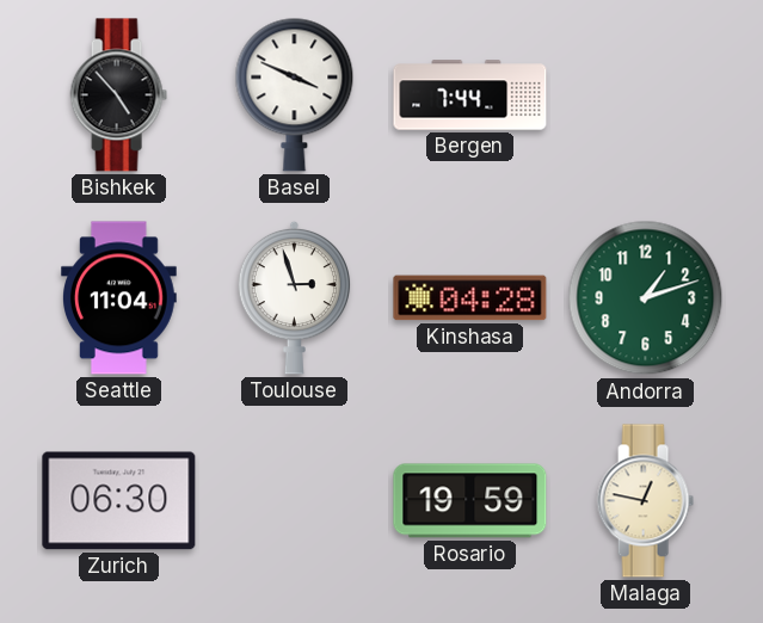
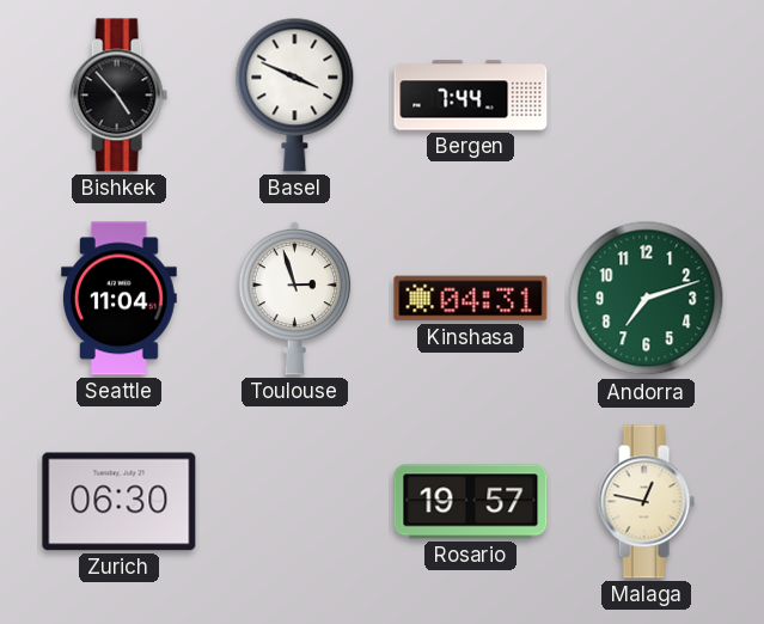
Kinshasa: 04:28 -> 04:31 (471, 299)
Andorra: 1:12 -> 7:12 (647, 299)
Rosario: 19:59 -> 19:57 (471, 502)
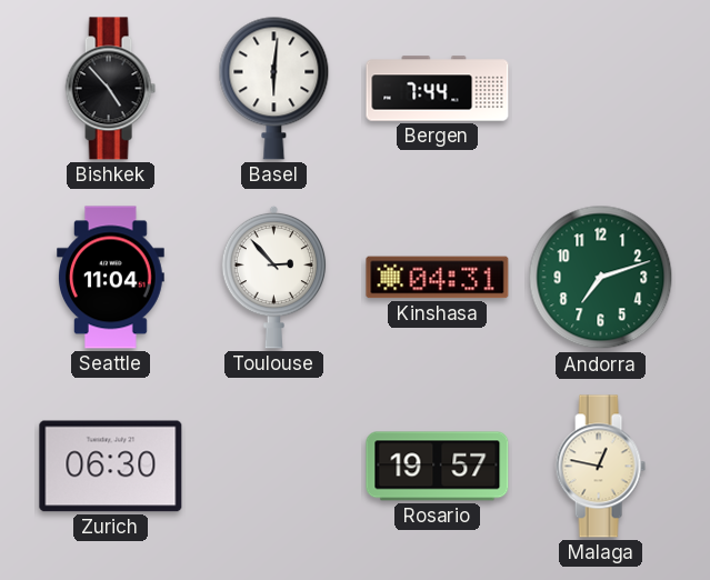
Basel: 3:49 -> 6:01 (274, 88)
Toulouse: 2:57 -> 2:53 (274, 277)
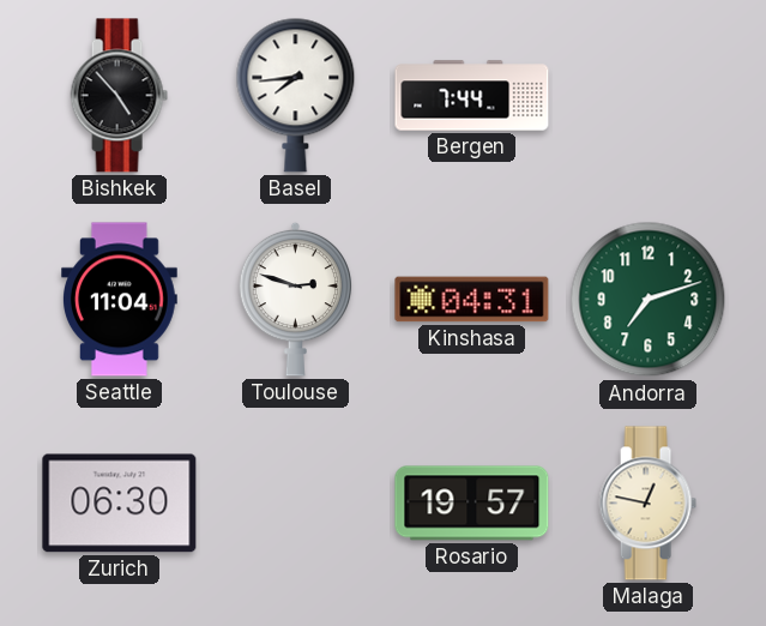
Basel: 6:01 -> 7:44 (296, 95)
Toulouse: 2:53 -> 2:48 (296, 299)
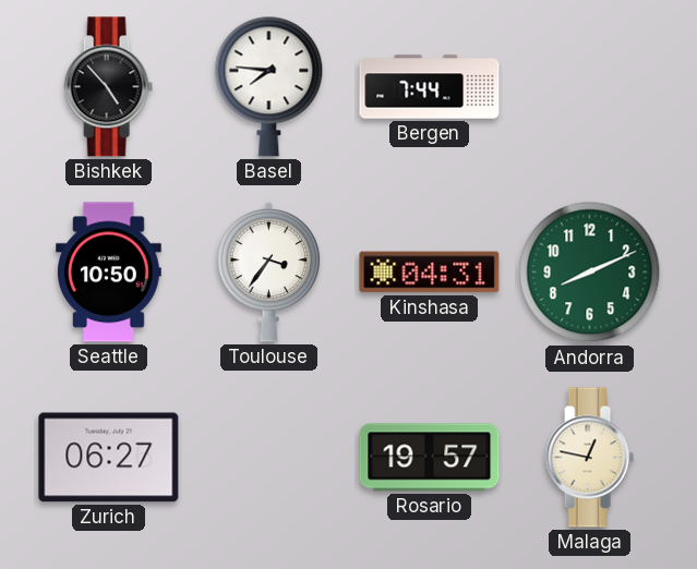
Basel: 7:44 -> 7:46 (269, 86)
Seattle: 11:04 -> 10:50 (109, 273)
Toulouse: 2:48 -> 3:36 (269, 271)
Andorra: 7:12 -> 8:11 (590, 273)
Zurich: 06:30 -> 06:27 (109, 458)
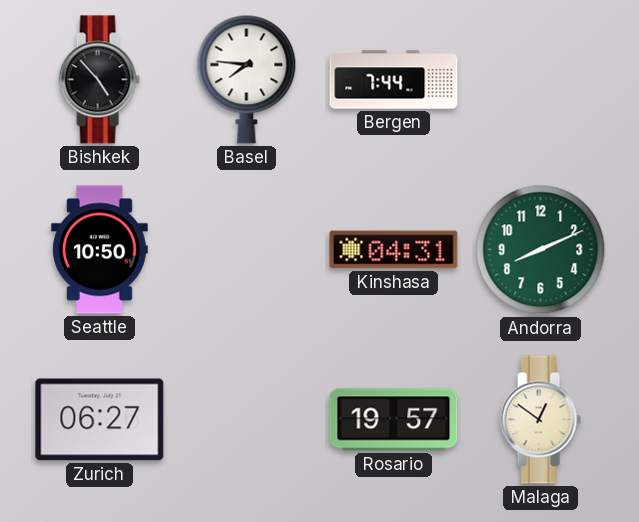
Toulouse: 3:36 -> none (269, 271)
Malaga: 12:47 -> 12:51 (540, 420)
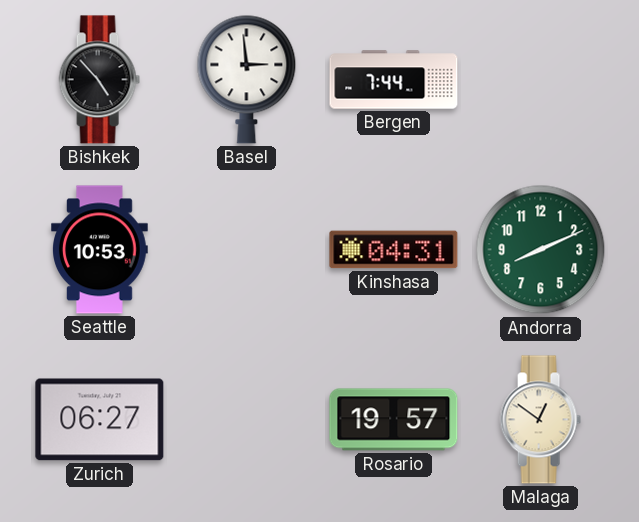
Basel: 7:46 -> 2:59 (247, 79)
Seattle: 10:50 -> 10:53 (100, 250)
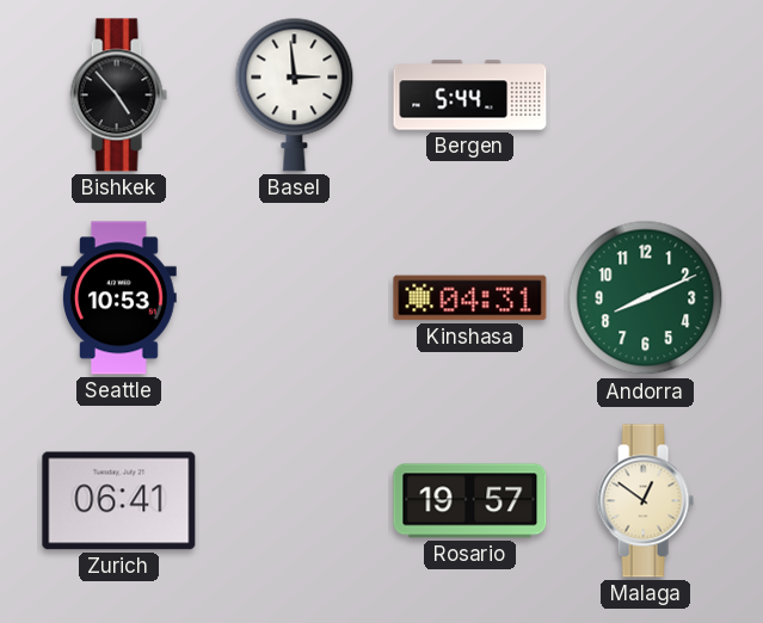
Bergen: 7:44 -> 5:44 (470, 95)
Zurich: 06:27 -> 06:41 (119, 501)
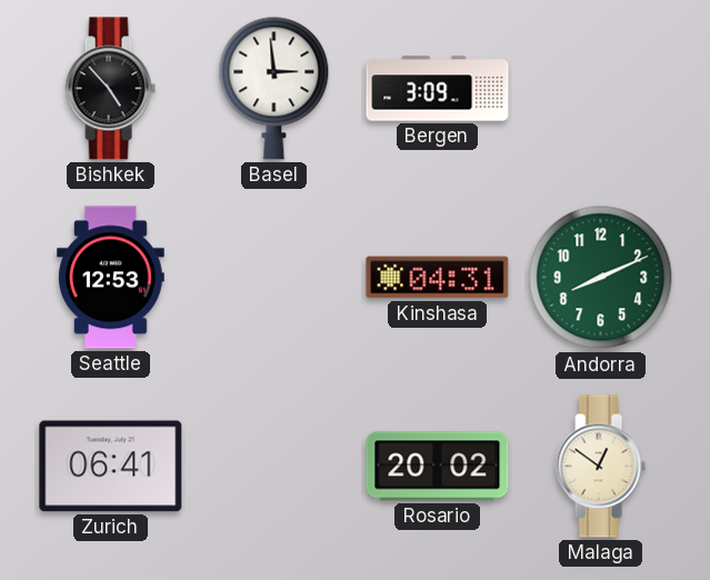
Bergen: 5:44 -> 3:09 (438, 89)
Seattle: 10:53 -> 12:53 (111, 278)
Rosario: 19:57 -> 20:02 (438, 467)
